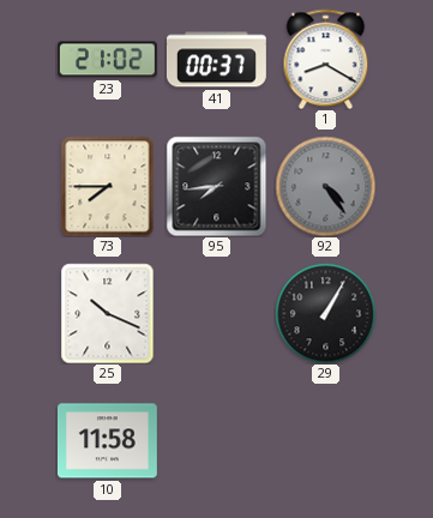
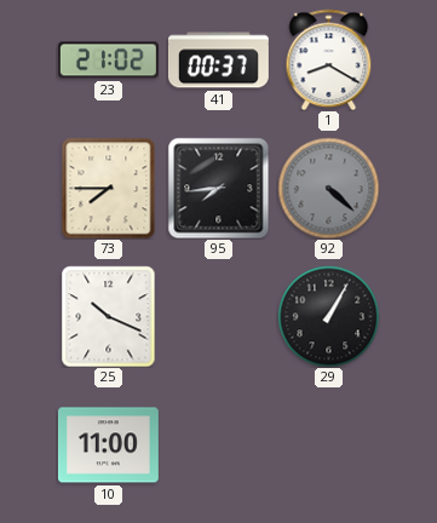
92: 4:24 -> 4:22 (328, 188)
10: 11:58 -> 11:00 (108, 446)
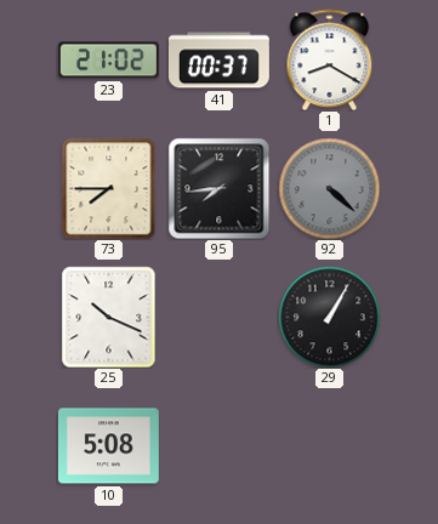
10: 11:00 -> 5:08 (108, 446)
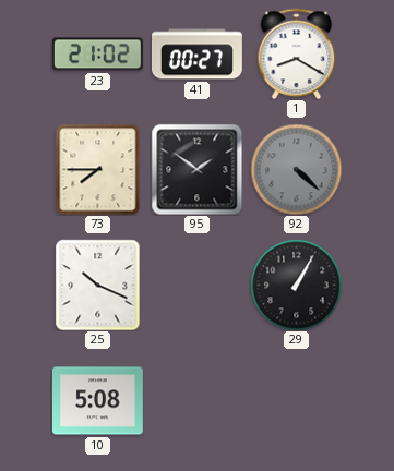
41: 00:37 -> 00:27 (196, 55)
95: 7:44 -> 1:51 (196, 169)
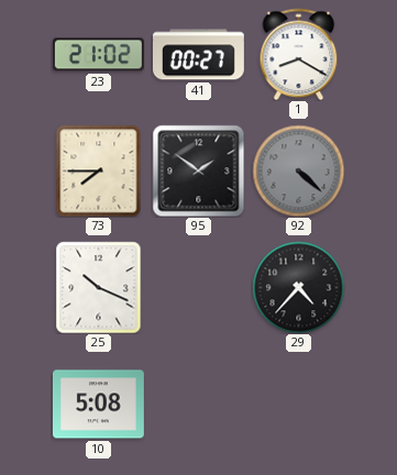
29: 1:05 -> 4:37 (298, 287)
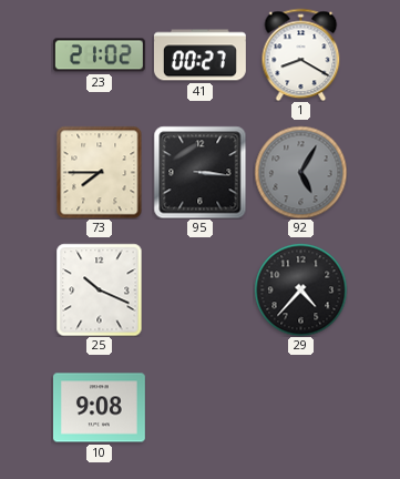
95: 1:51 -> 3:16 (199, 172)
92: 4:22 -> 5:05 (300, 172)
10: 5:08 -> 9:08 (99, 408)
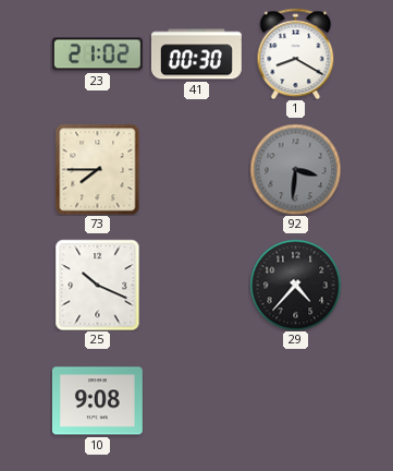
41: 00:27 -> 00:30 (196, 55)
95: 3:16 -> none (199, 172)
92: 5:05 -> 3:31 (295, 169)
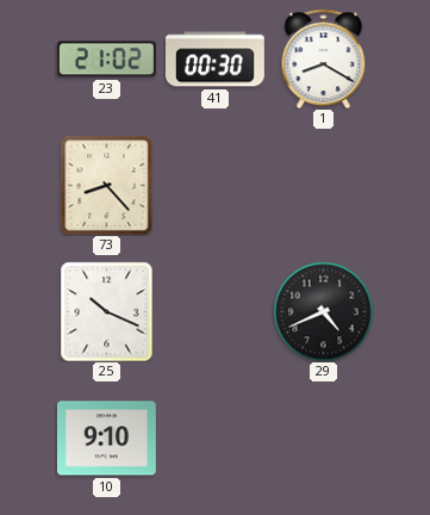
73: 7:45 -> 8:23 (107, 185)
92: 3:31 -> none (295, 169)
29: 4:37 -> 4:41 (323, 311)
10: 9:08 -> 9:10 (106, 439)
